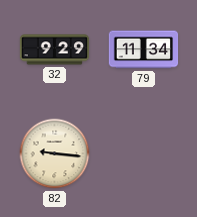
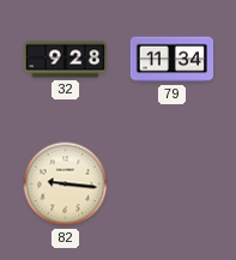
32: 9:29 -> 9:28 (66, 60)
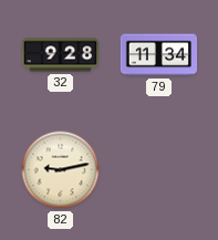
82: 9:16 -> 9:13 (61, 170)
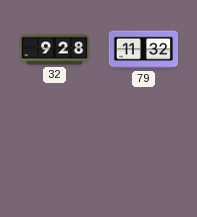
79: 11:34 -> 11:32 (144, 50)
82: 9:13 -> none (61, 170)
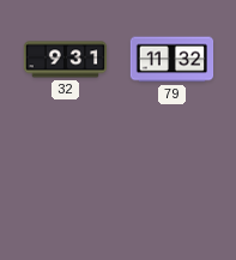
32: 9:28 -> 9:31 (66, 60)
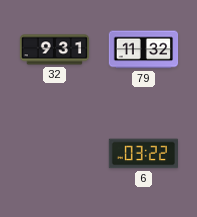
6: none -> 03:22 (143, 154)
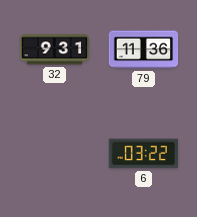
79: 11:32 -> 11:36 (144, 50)
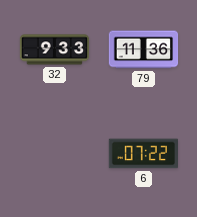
32: 9:31 -> 9:33 (55, 50)
6: 03:22 -> 07:22 (143, 154)
